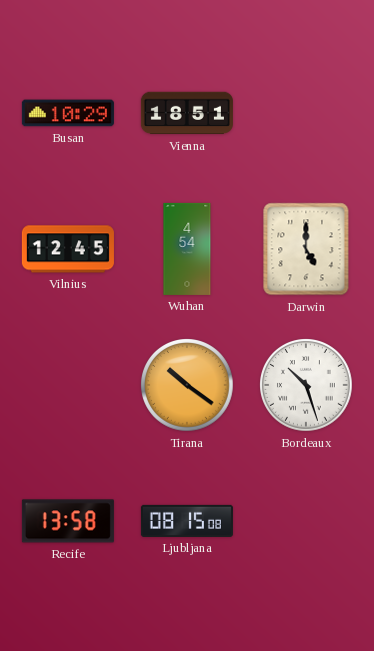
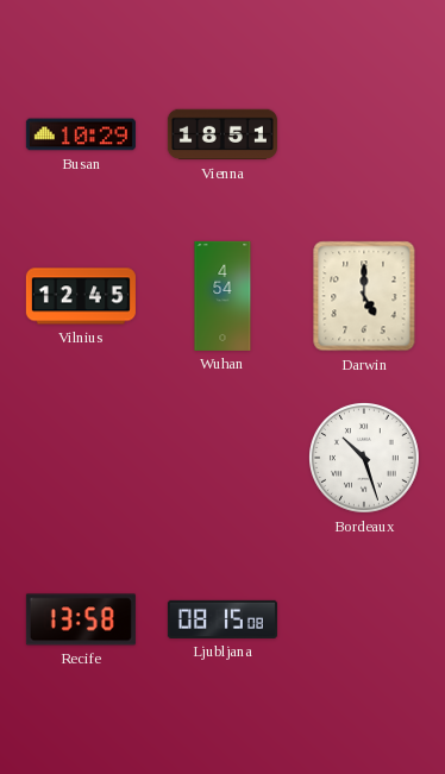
Tirana: 10:21 -> none (188, 385)
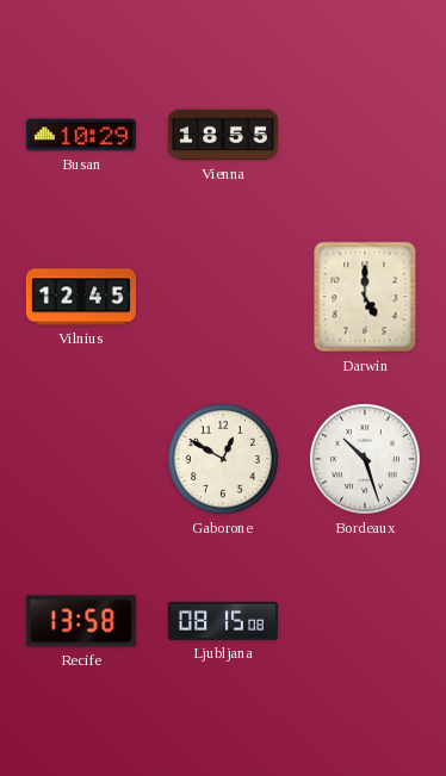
Vienna: 18:51 -> 18:55 (223, 135)
Wuhan: 4:54 -> none (223, 296)
Gaborone: none -> 12:50 (224, 459)
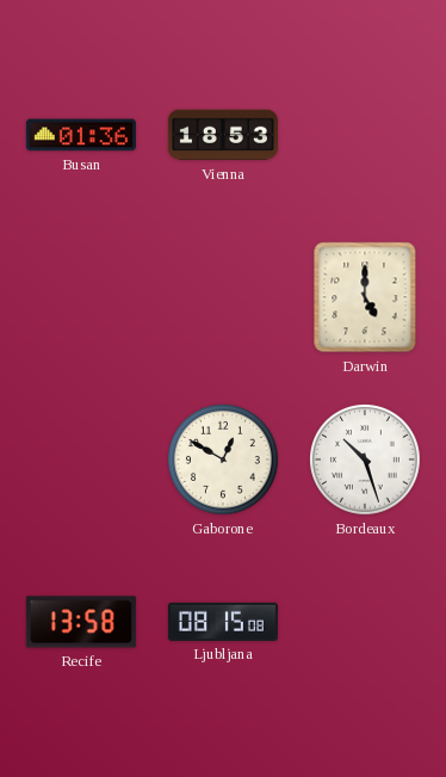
Busan: 10:29 -> 01:36 (81, 135)
Vienna: 18:55 -> 18:53 (223, 135)
Vilnius: 12:45 -> none (81, 297)
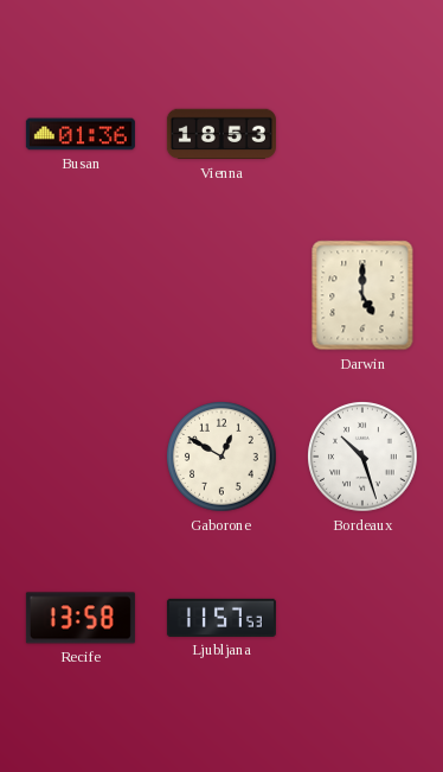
Ljubljana: 08:15 -> 11:57 (221, 618)
